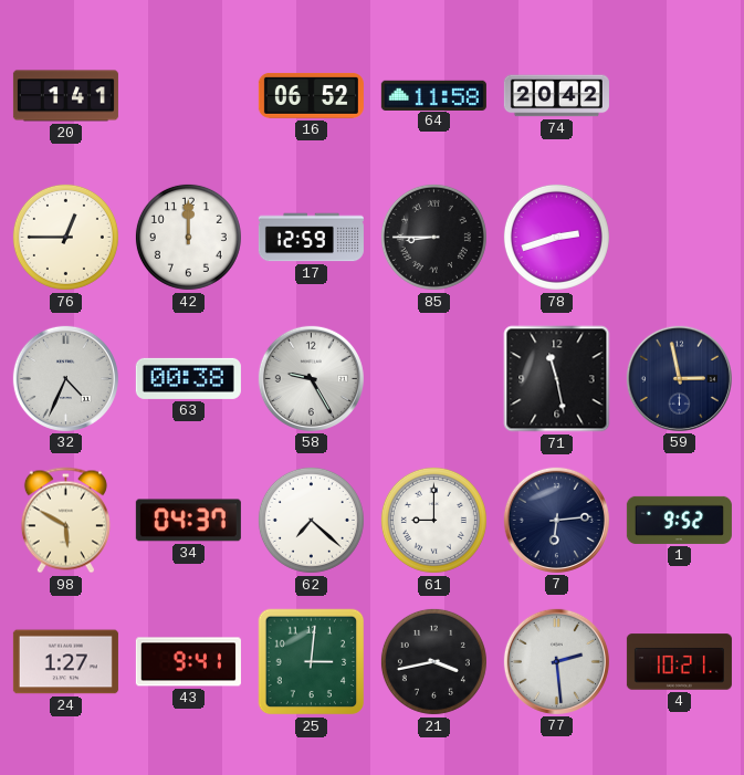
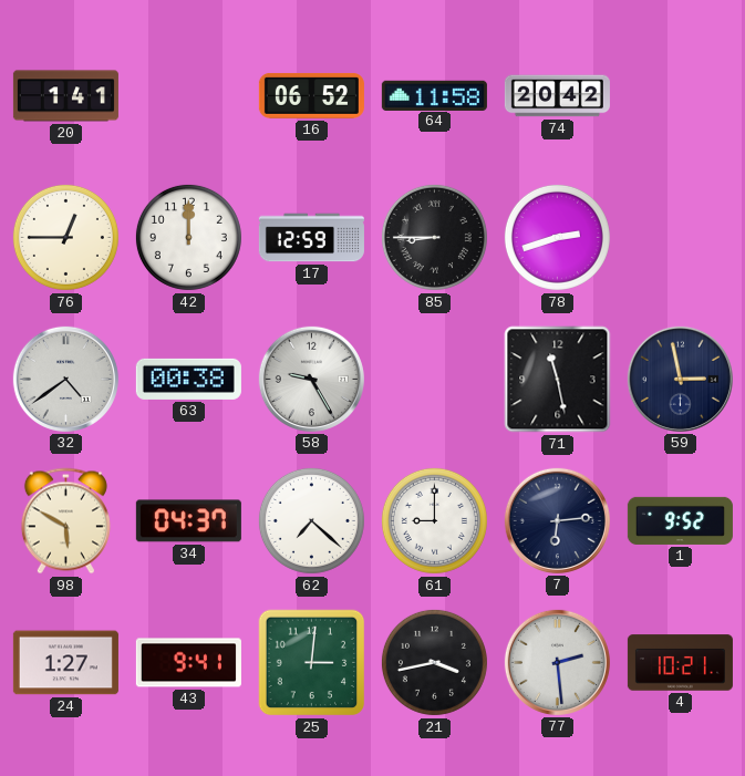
32: 4:34 -> 4:39 (65, 379)
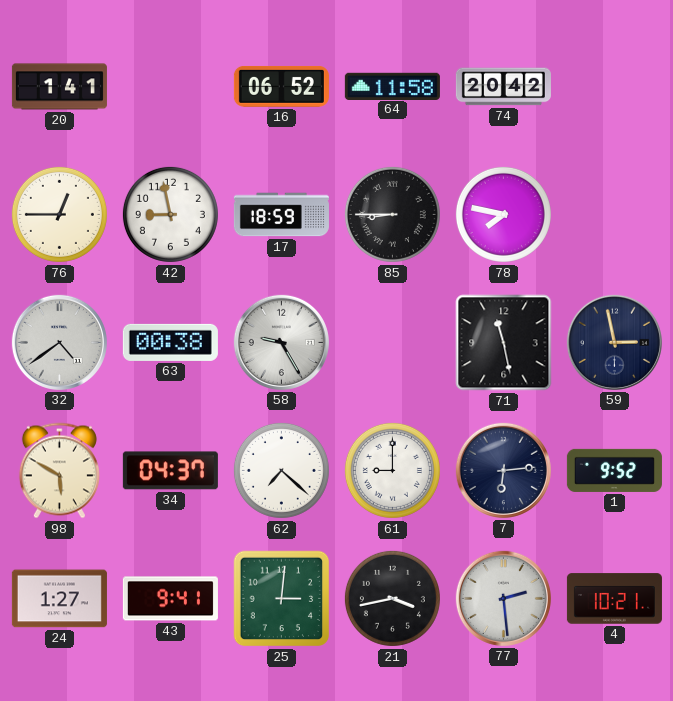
42: 12:00 -> 8:58 (170, 214)
17: 12:59 -> 18:59 (281, 215)
78: 2:42 -> 7:47 (503, 214)
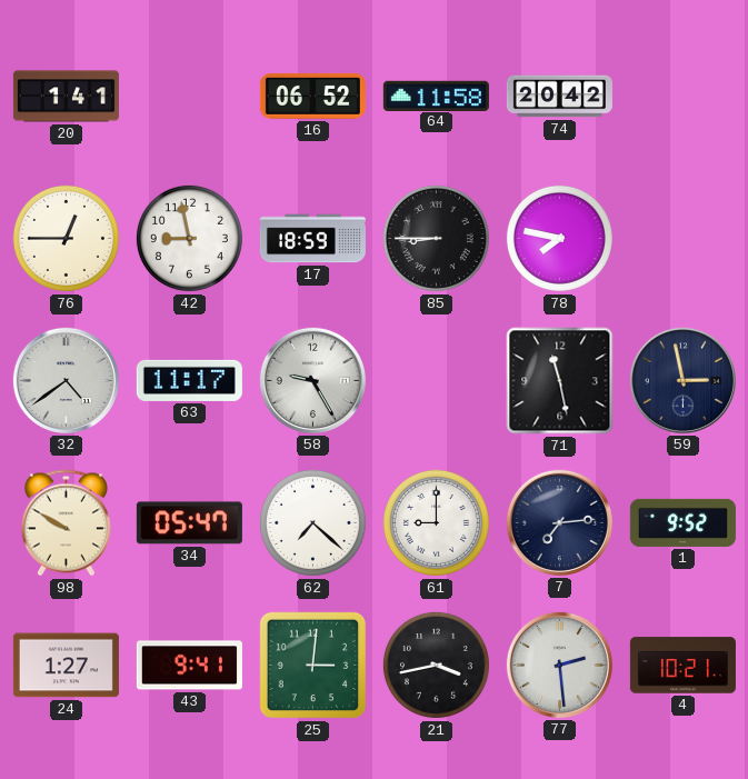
63: 00:38 -> 11:17 (189, 380)
98: 5:50 -> 9:50 (66, 523)
34: 04:37 -> 05:47 (189, 523)
7: 6:14 -> 7:14 (559, 522)
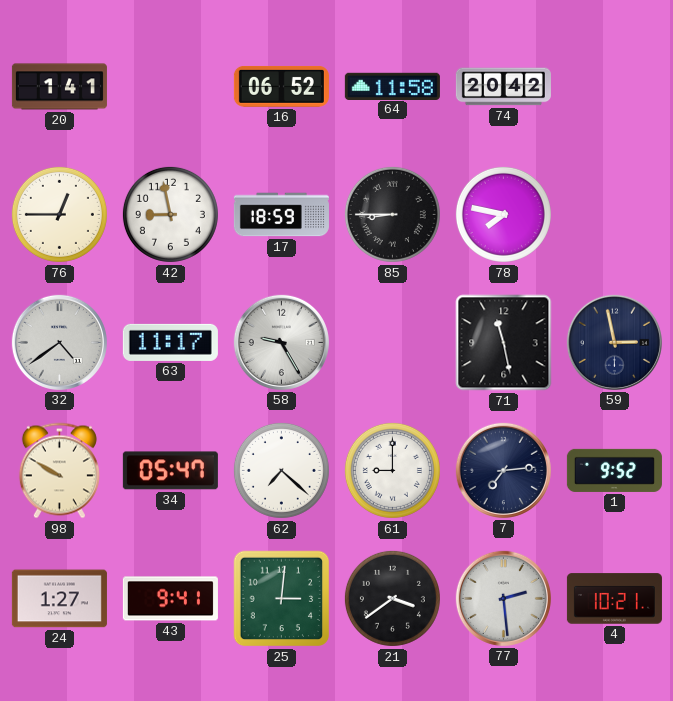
21: 3:43 -> 3:39 (392, 598)
